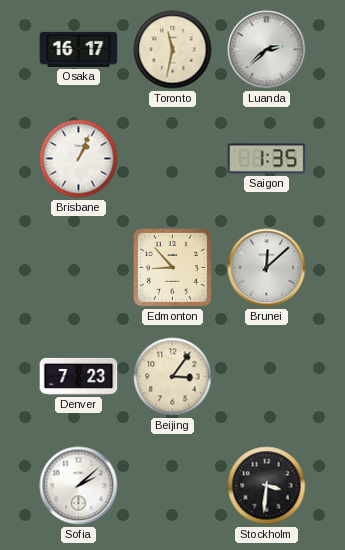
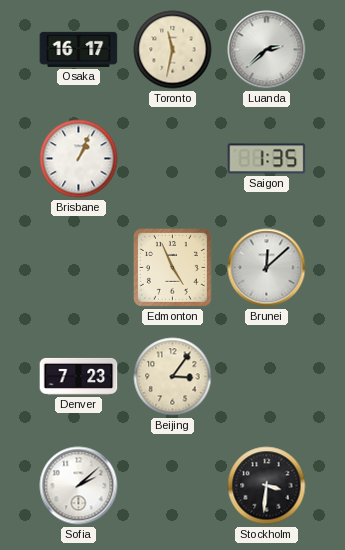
Edmonton: 8:53 -> 4:56 (172, 267)
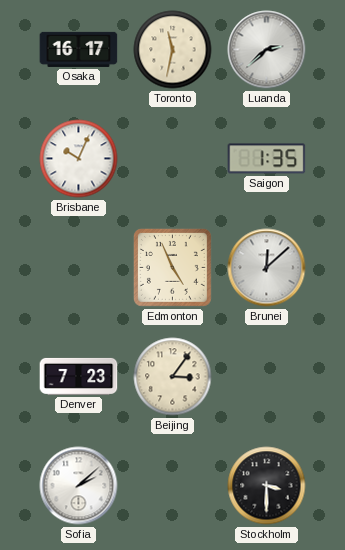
Brisbane: 1:04 -> 10:04 (79, 159)
Stockholm: 3:31 -> 3:30 (267, 486)
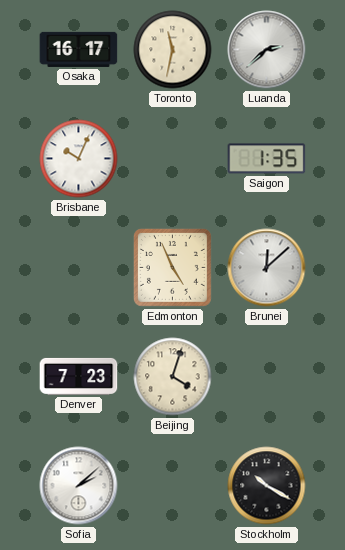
Beijing: 3:06 -> 4:03 (173, 377)
Stockholm: 3:30 -> 10:20 (267, 486)
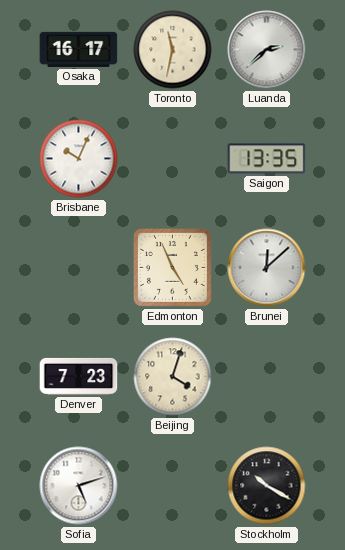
Saigon: 1:35 -> 13:35 (267, 159)
Sofia: 2:08 -> 5:12 (79, 486)
